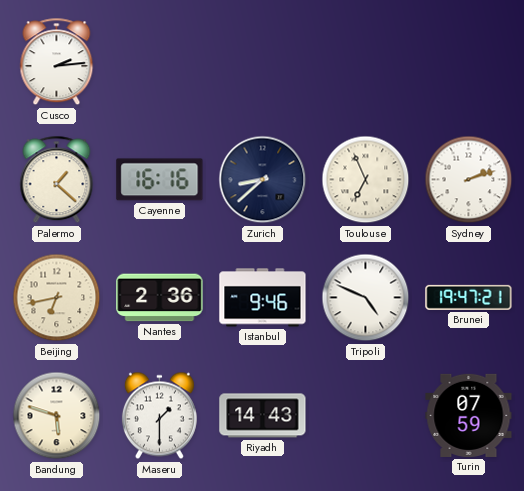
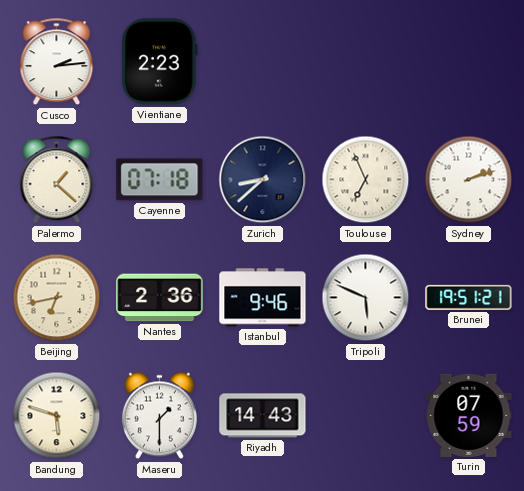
Vientiane: none -> 2:23 (160, 62)
Cayenne: 16:16 -> 07:18 (160, 180)
Tripoli: 4:49 -> 5:49 (366, 298)
Brunei: 19:47 -> 19:51 (469, 297)
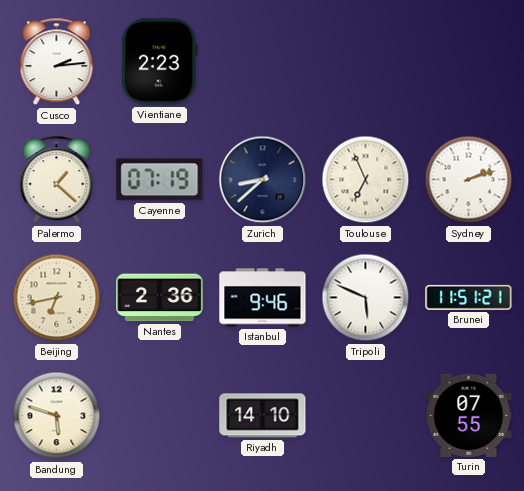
Cayenne: 07:18 -> 07:19 (160, 180)
Brunei: 19:51 -> 11:51 (469, 297)
Maseru: 1:30 -> none (159, 416)
Riyadh: 14:43 -> 14:10 (263, 416)
Turin: 07:59 -> 07:55 (469, 415)
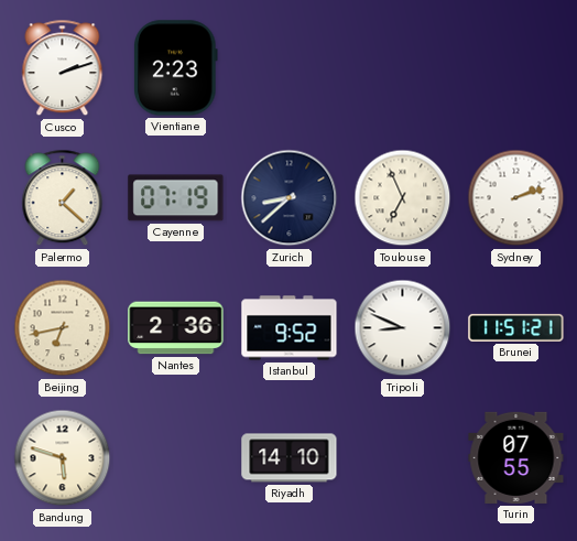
Cusco: 2:14 -> 2:12 (63, 68)
Istanbul: 9:46 -> 9:52 (290, 328)
Tripoli: 5:49 -> 8:49 (403, 328)
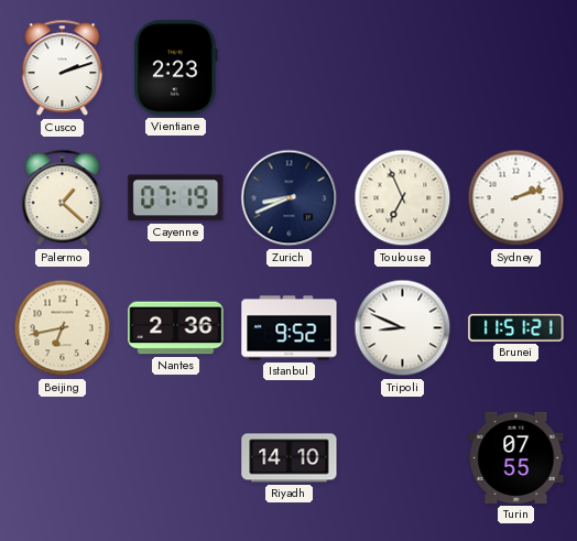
Zurich: 8:38 -> 8:41 (290, 198)
Bandung: 5:48 -> none (63, 458)
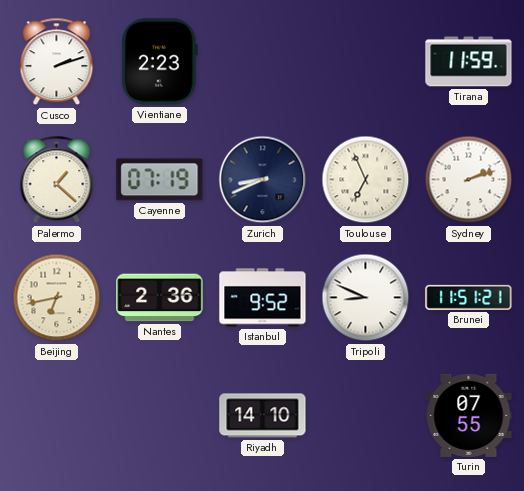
Tirana: none -> 11:59 (469, 62)
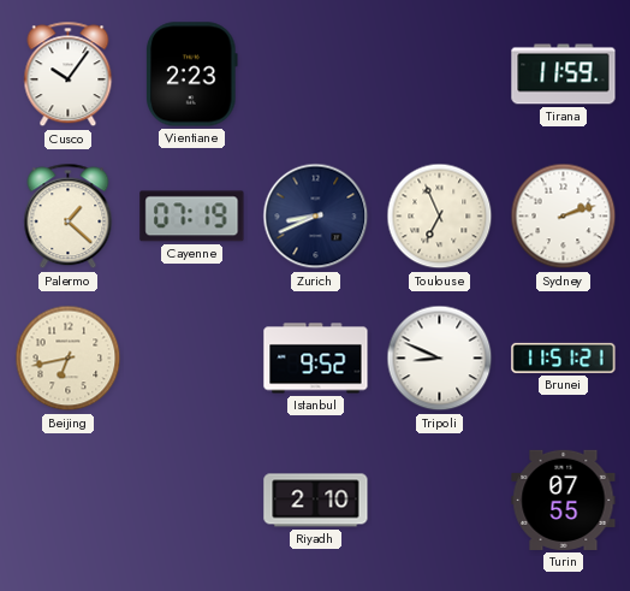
Cusco: 2:12 -> 10:06 (69, 75)
Nantes: 2:36 -> none (160, 298)
Riyadh: 14:10 -> 2:10 (316, 501)
